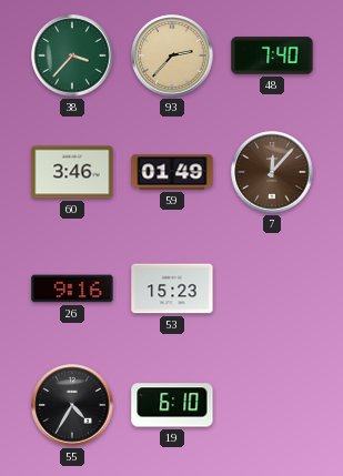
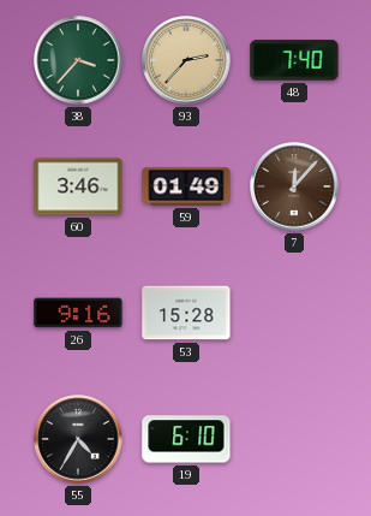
53: 15:23 -> 15:28 (186, 313)
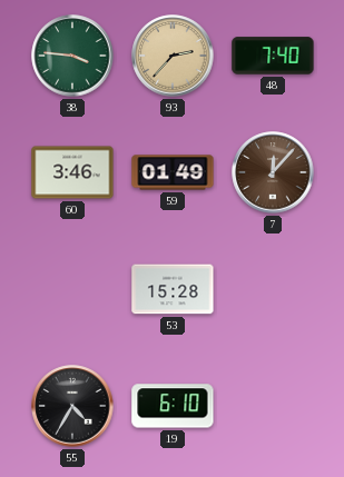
38: 3:37 -> 3:46 (72, 56)
26: 9:16 -> none (78, 313)
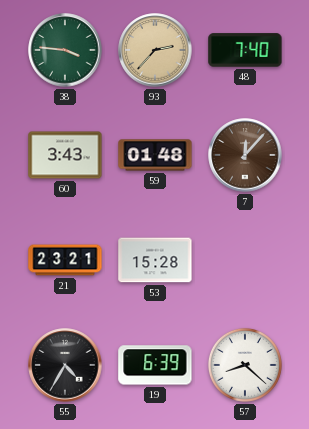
60: 3:46 -> 3:43 (65, 155)
59: 01:49 -> 01:48 (155, 155)
21: none -> 23:21 (65, 260)
19: 6:10 -> 6:39 (155, 365)
57: none -> 8:22 (245, 365)
